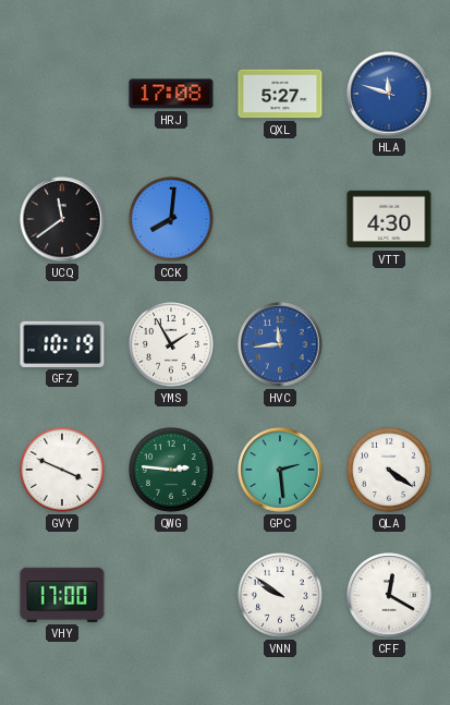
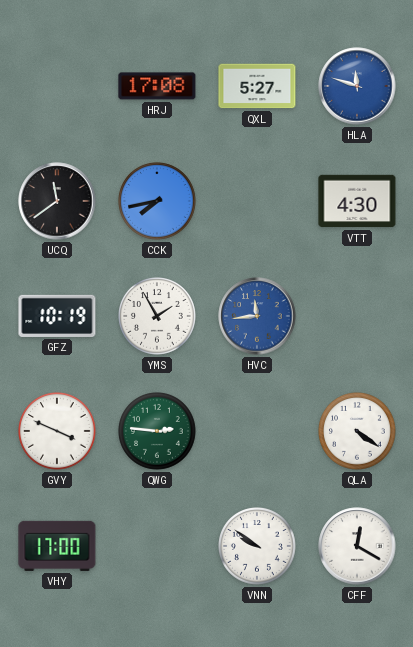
CCK: 8:01 -> 7:43 (158, 202)
GPC: 2:29 -> none (280, 470)
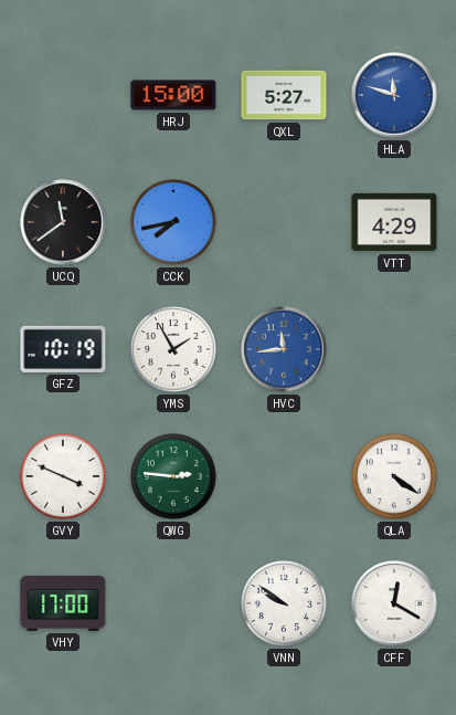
HRJ: 17:08 -> 15:00 (173, 95)
VTT: 4:30 -> 4:29 (394, 222)
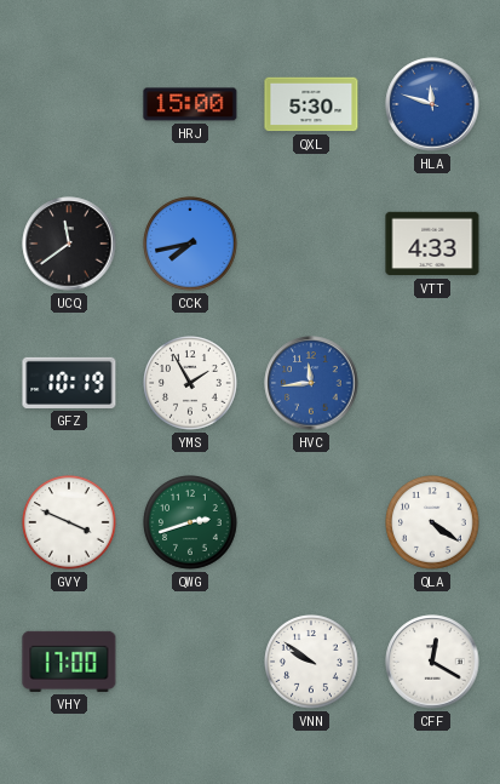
QXL: 5:27 -> 5:30 (311, 104)
VTT: 4:29 -> 4:33 (432, 244)
QWG: 2:46 -> 2:42 (191, 523)
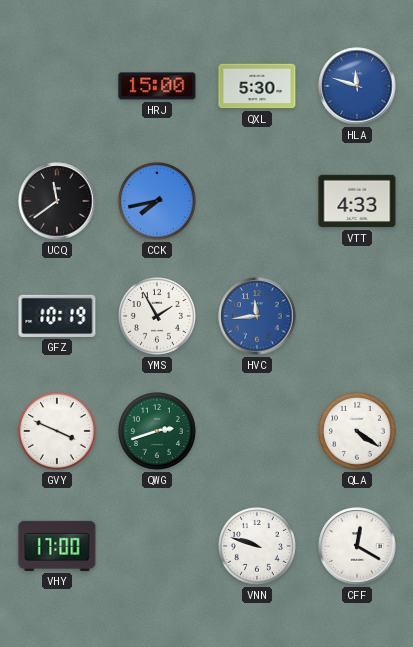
VNN: 9:51 -> 9:48 (258, 547)
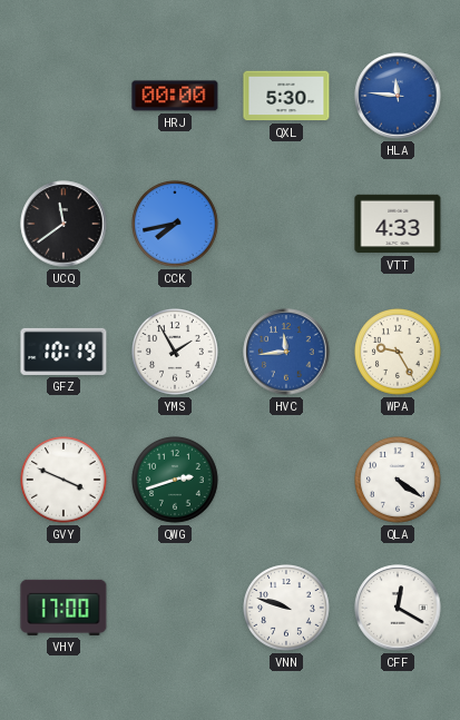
HRJ: 15:00 -> 00:00 (175, 96)
HLA: 11:48 -> 11:46 (398, 96)
WPA: none -> 9:25 (399, 353)
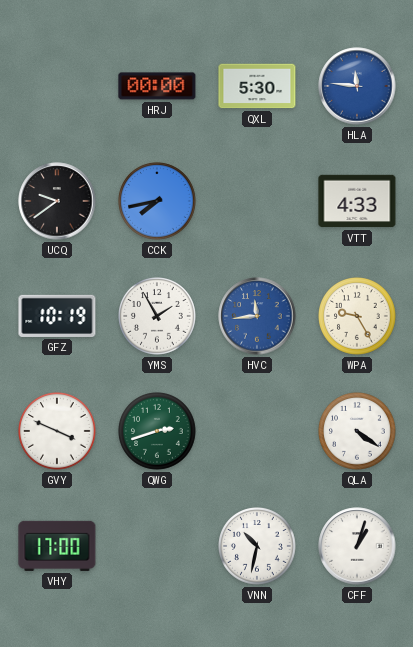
UCQ: 11:39 -> 9:39 (57, 201)
VNN: 9:48 -> 10:32 (258, 547)
CFF: 12:20 -> 1:03 (357, 546)
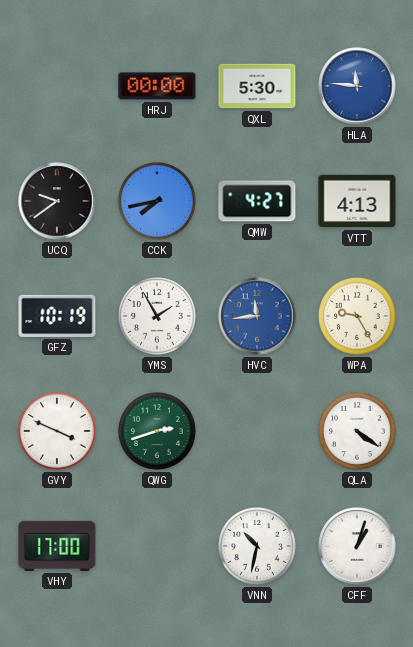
QMW: none -> 4:27 (257, 201)
VTT: 4:33 -> 4:13 (357, 201)
